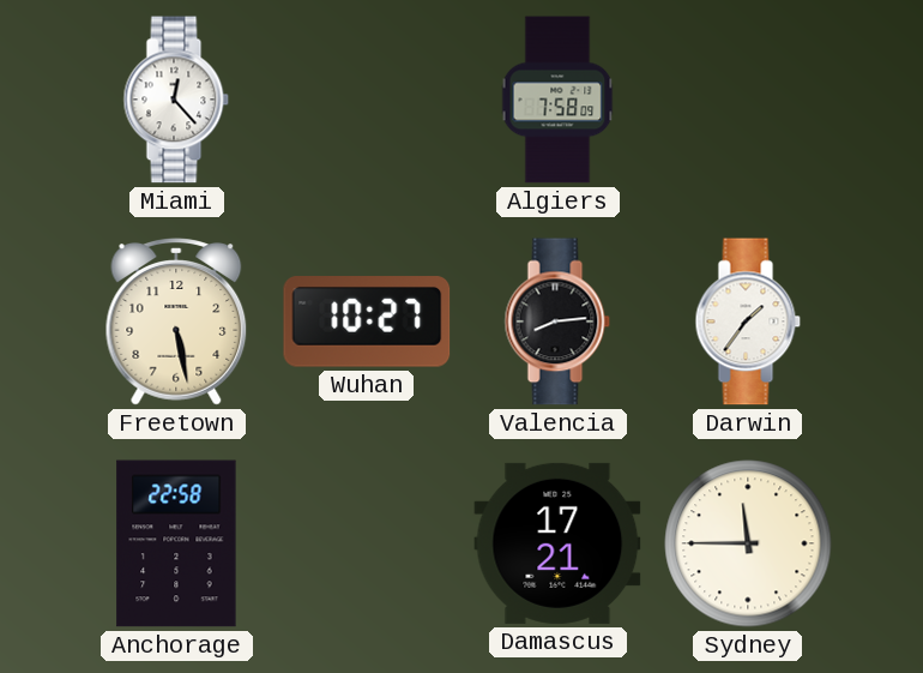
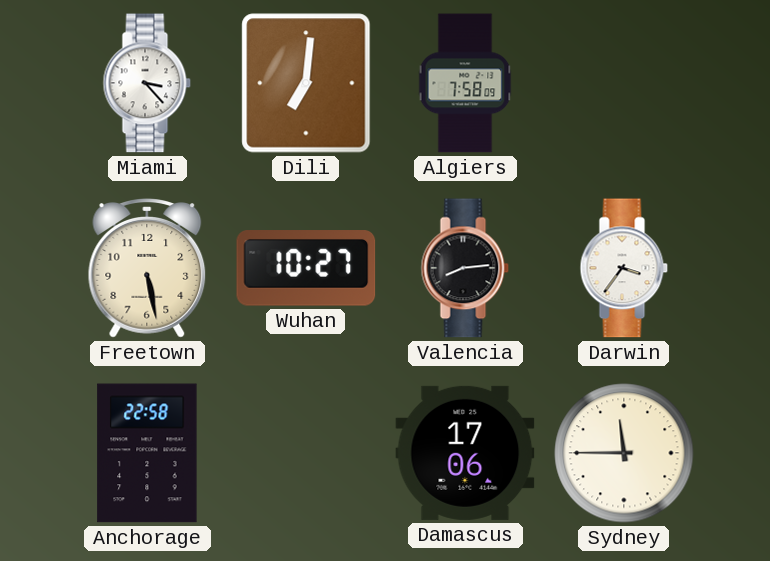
Miami: 12:23 -> 3:23 (147, 83)
Dili: none -> 7:01 (306, 83)
Darwin: 1:36 -> 3:36 (624, 268)
Damascus: 17:21 -> 17:06 (465, 453)
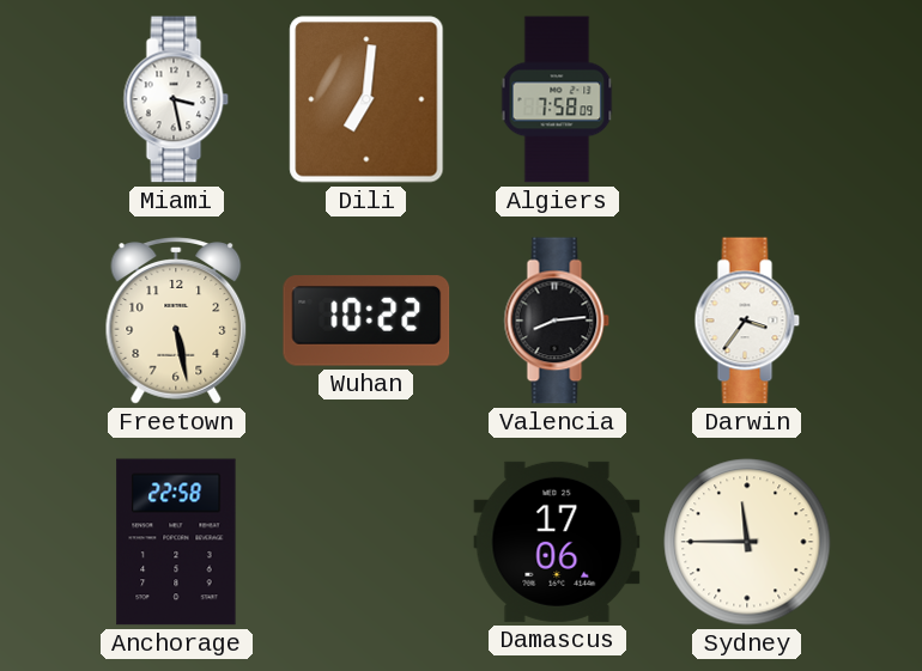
Miami: 3:23 -> 3:28 (176, 99)
Wuhan: 10:27 -> 10:22 (366, 321)
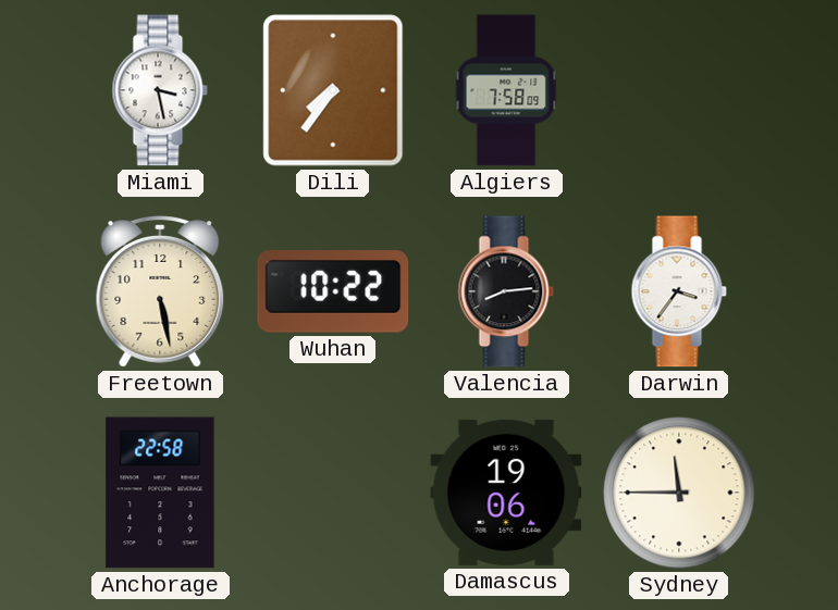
Dili: 7:01 -> 7:36 (333, 90)
Damascus: 17:06 -> 19:06 (506, 493)
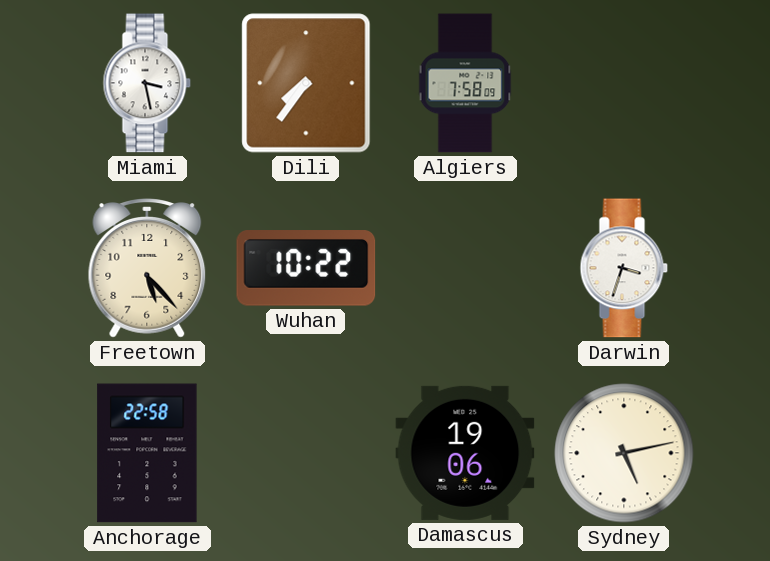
Freetown: 5:28 -> 5:23 (147, 268)
Valencia: 8:14 -> none (506, 291)
Darwin: 3:36 -> 3:33 (624, 268)
Sydney: 11:45 -> 5:13 (624, 453)
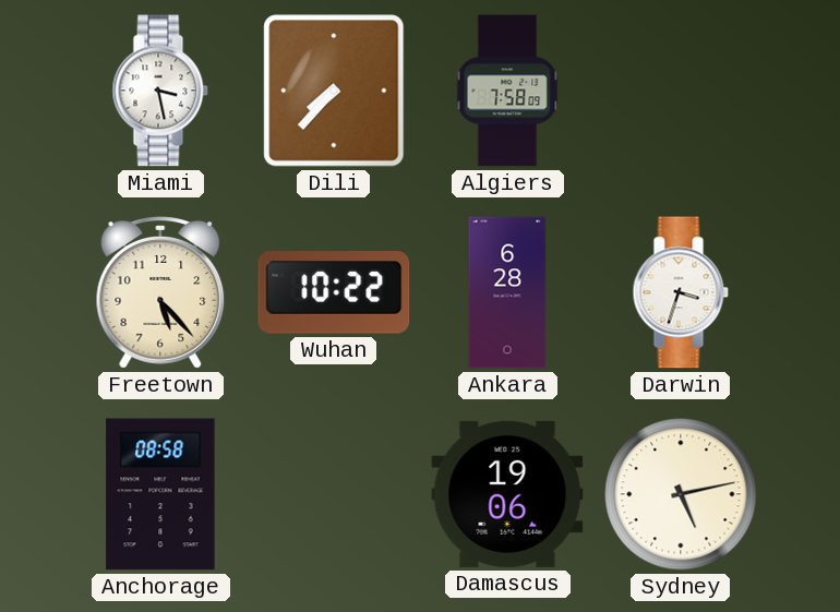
Dili: 7:36 -> 7:37 (334, 91)
Ankara: none -> 6:28 (507, 292)
Anchorage: 22:58 -> 08:58 (160, 494)
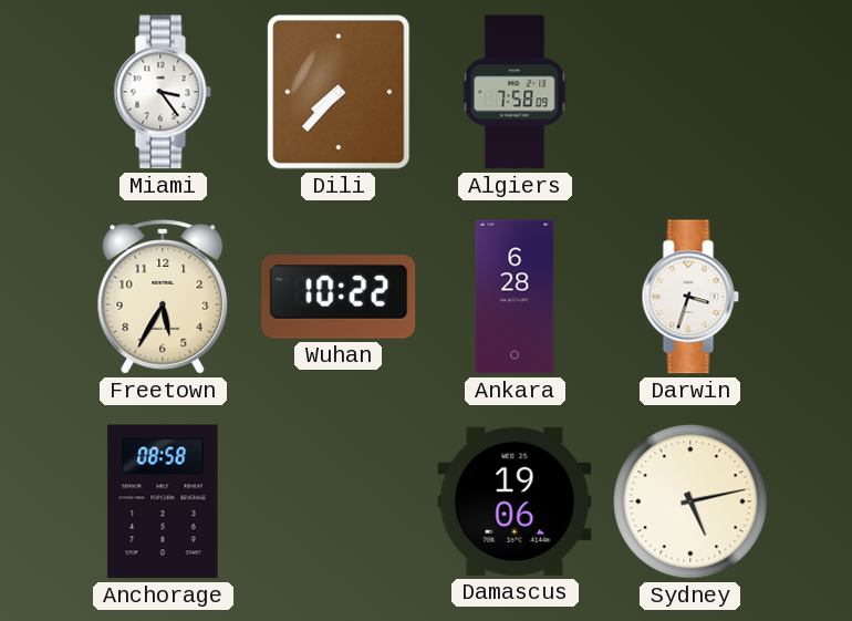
Miami: 3:28 -> 3:24 (163, 92)
Freetown: 5:23 -> 5:35 (163, 297)
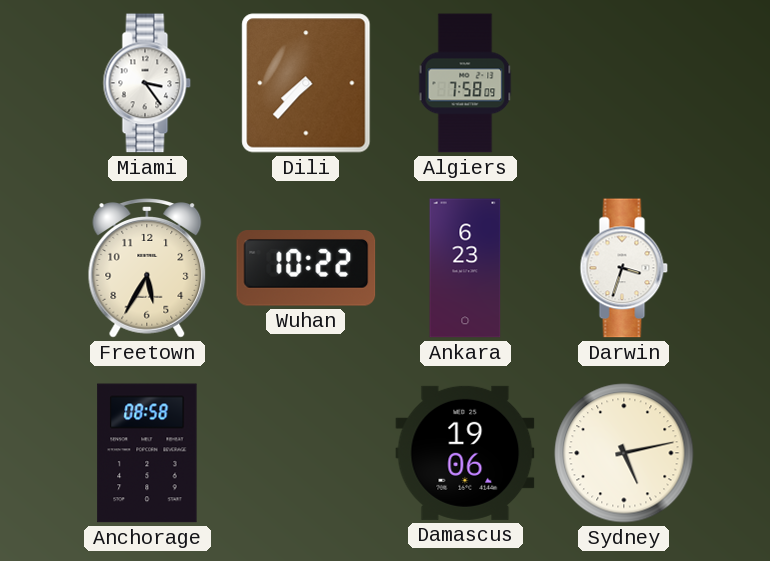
Ankara: 6:28 -> 6:23 (465, 268)
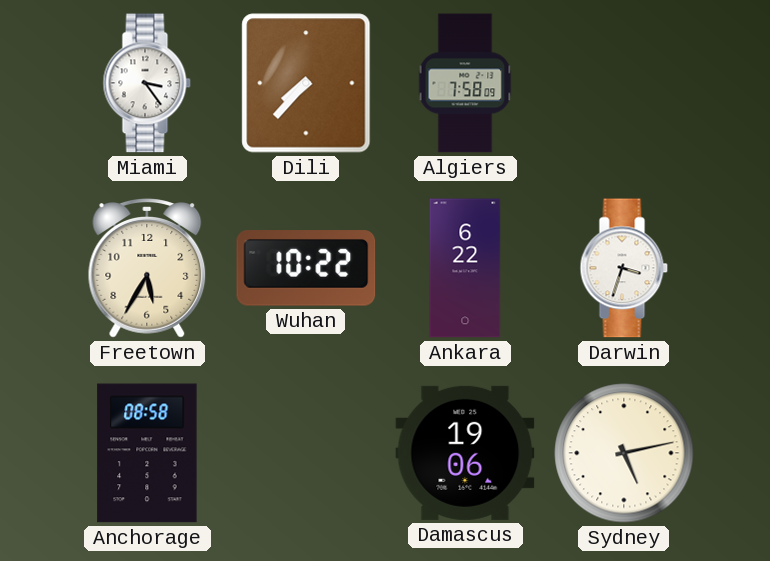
Ankara: 6:23 -> 6:22 (465, 268)
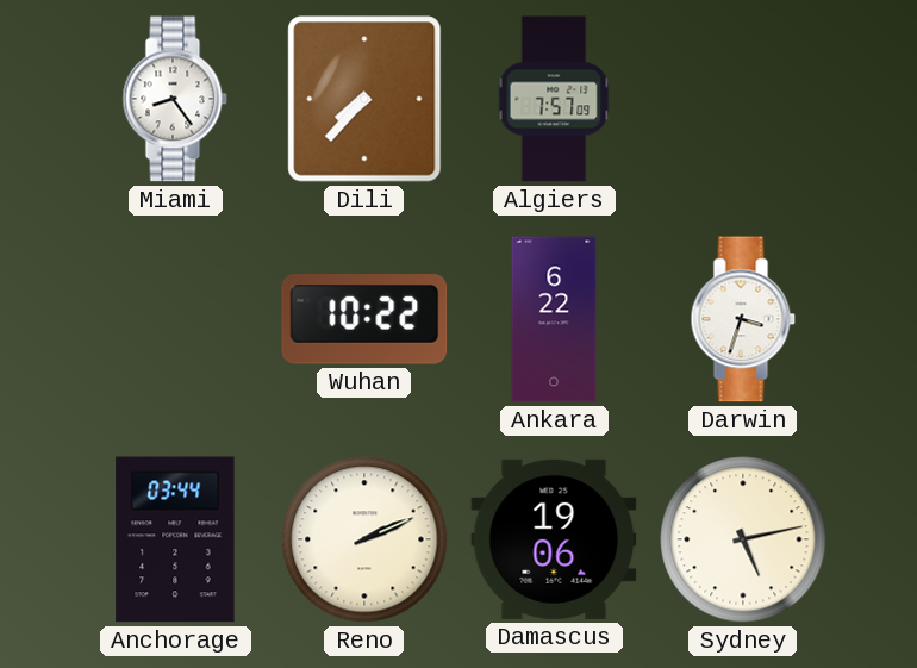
Miami: 3:24 -> 8:24 (175, 99)
Algiers: 7:58 -> 7:57 (554, 99)
Freetown: 5:35 -> none (147, 268)
Anchorage: 08:58 -> 03:44 (175, 539)
Reno: none -> 2:11 (364, 539)
